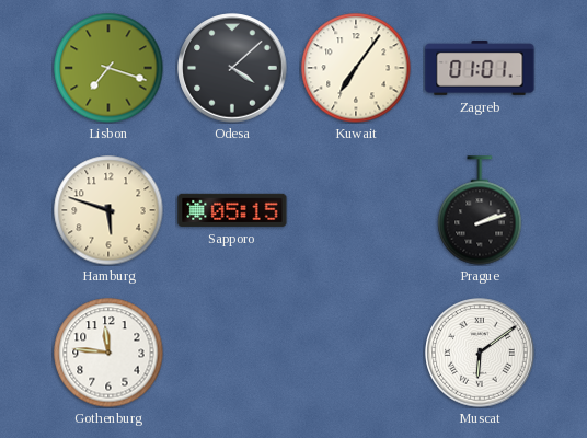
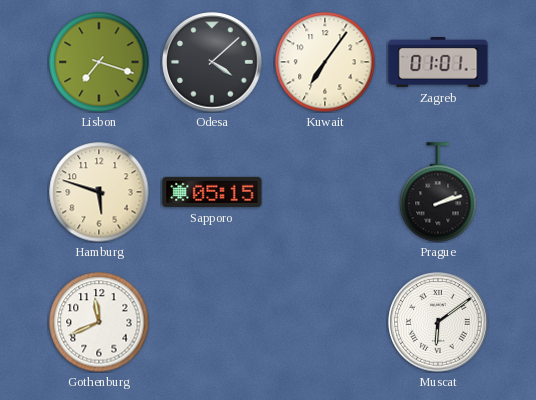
Gothenburg: 11:46 -> 11:41 (99, 322)
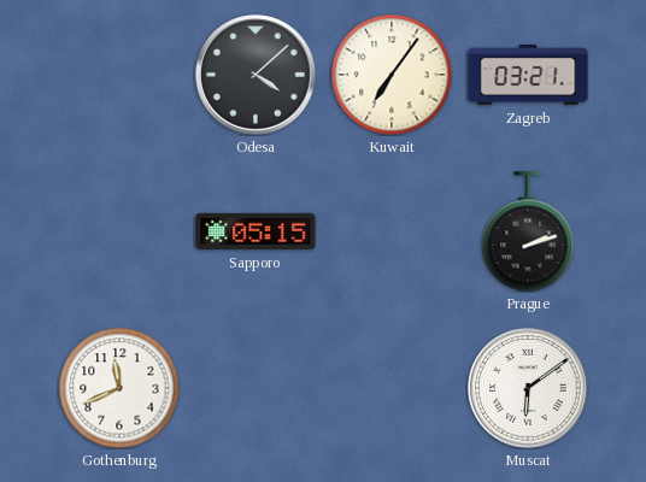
Lisbon: 7:18 -> none (99, 62)
Zagreb: 01:01 -> 03:21 (528, 76)
Hamburg: 5:48 -> none (99, 192)
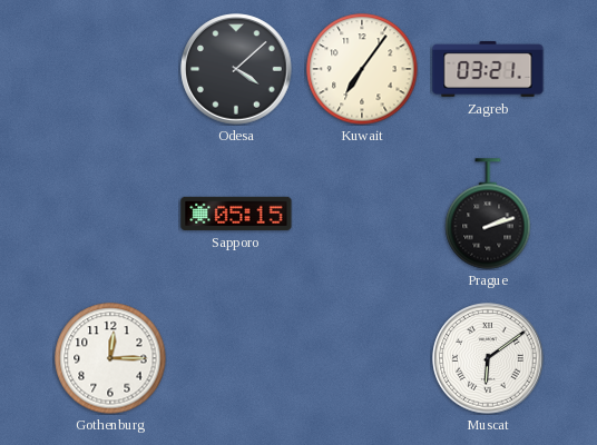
Gothenburg: 11:41 -> 12:15 (110, 358)
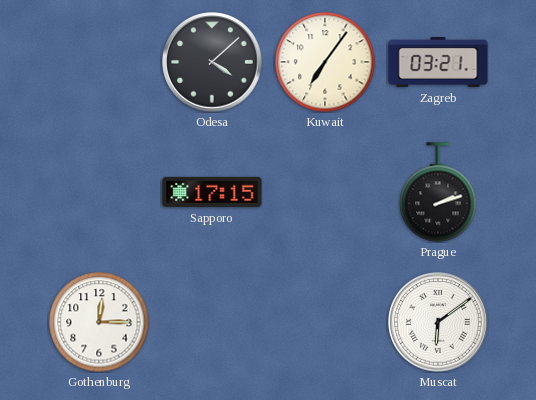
Sapporo: 05:15 -> 17:15 (212, 192)
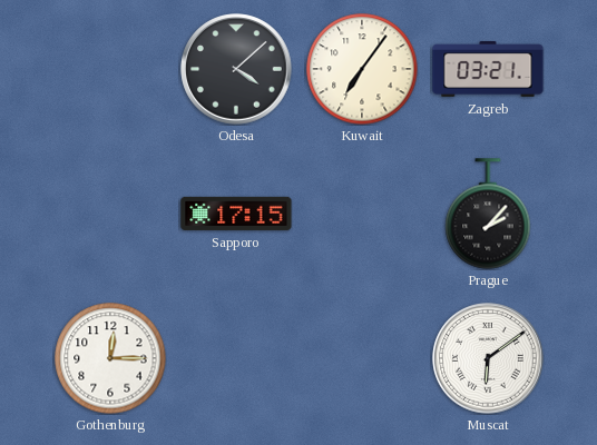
Prague: 2:12 -> 2:07 (488, 214)
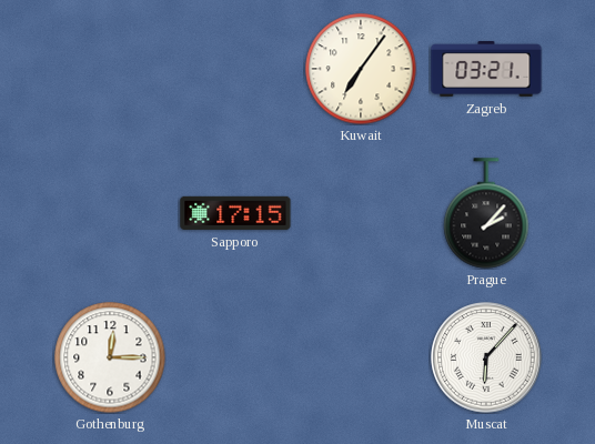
Odesa: 4:08 -> none (236, 69)
Muscat: 6:09 -> 6:07 (486, 357)
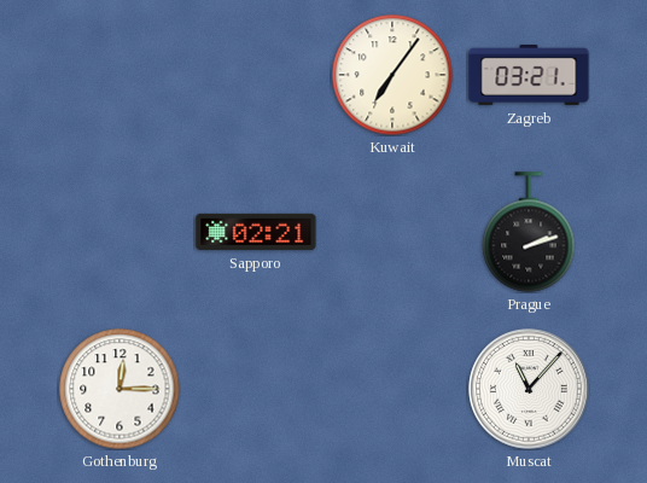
Sapporo: 17:15 -> 02:21 (256, 232)
Prague: 2:07 -> 2:12 (529, 232)
Muscat: 6:07 -> 11:07 (529, 389)
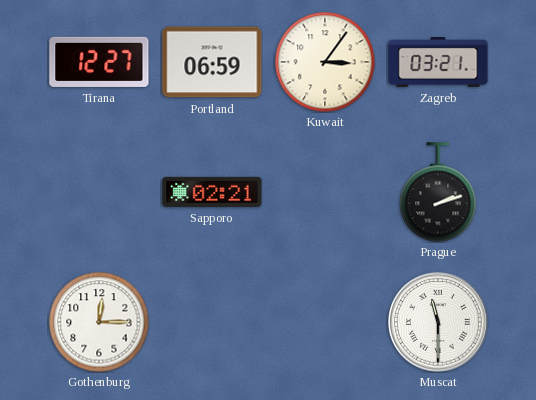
Tirana: none -> 12:27 (99, 62)
Portland: none -> 06:59 (212, 62)
Kuwait: 7:06 -> 3:06 (325, 62)
Muscat: 11:07 -> 11:30 (438, 322)
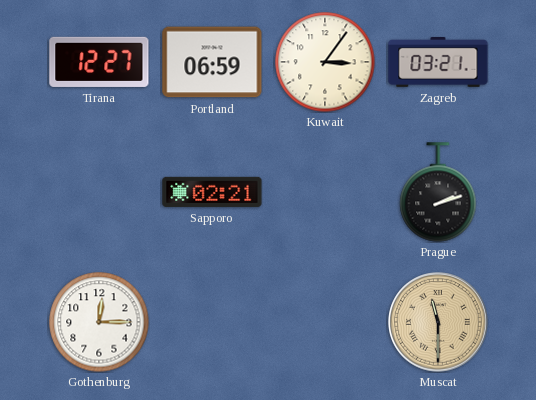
Muscat dial: white -> champagne (438, 322)
